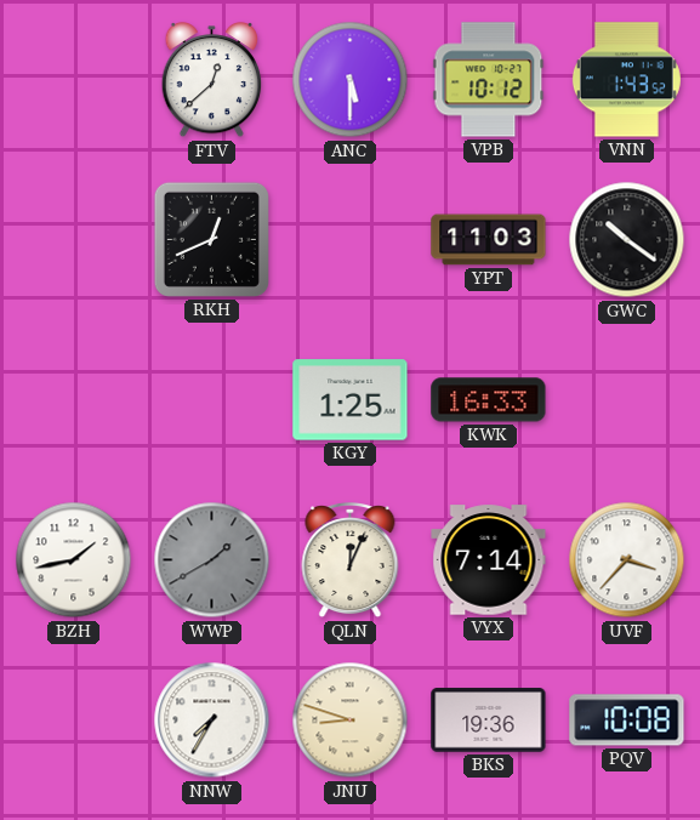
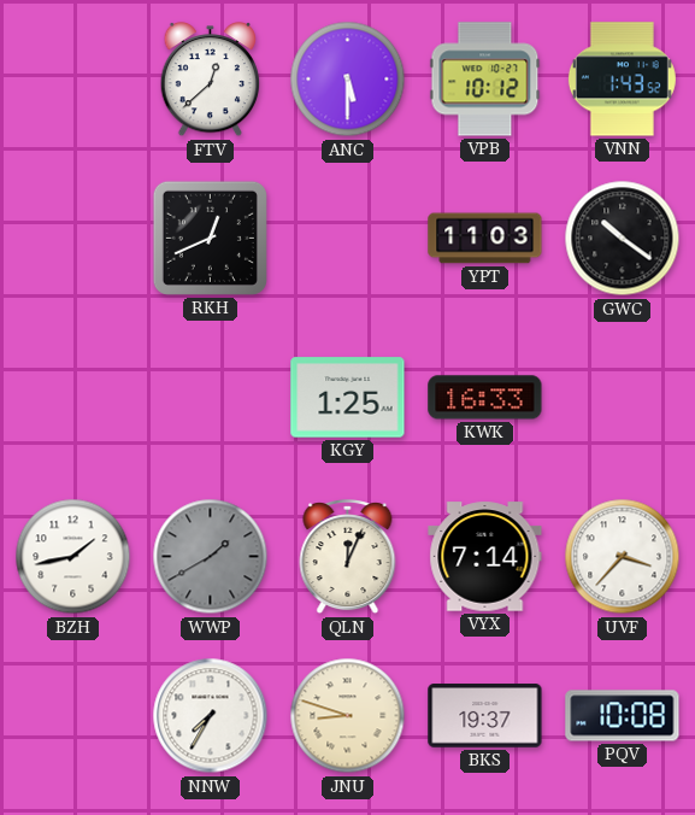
BKS: 19:36 -> 19:37 (485, 716)
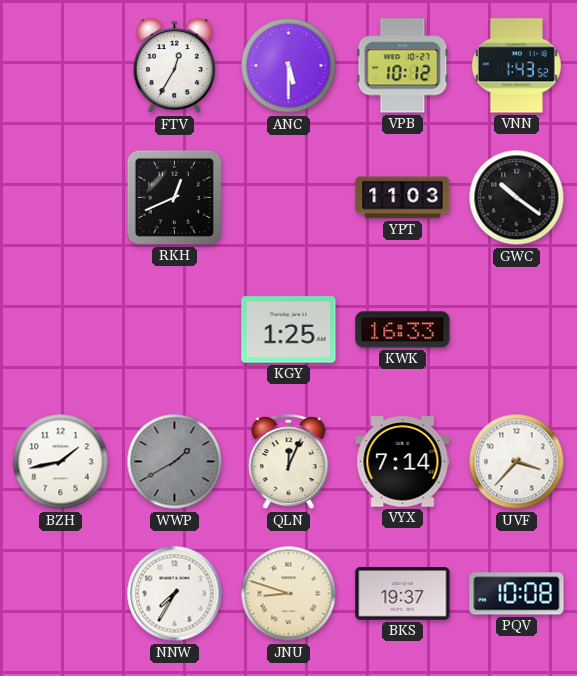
FTV: 12:38 -> 12:35 (175, 66)
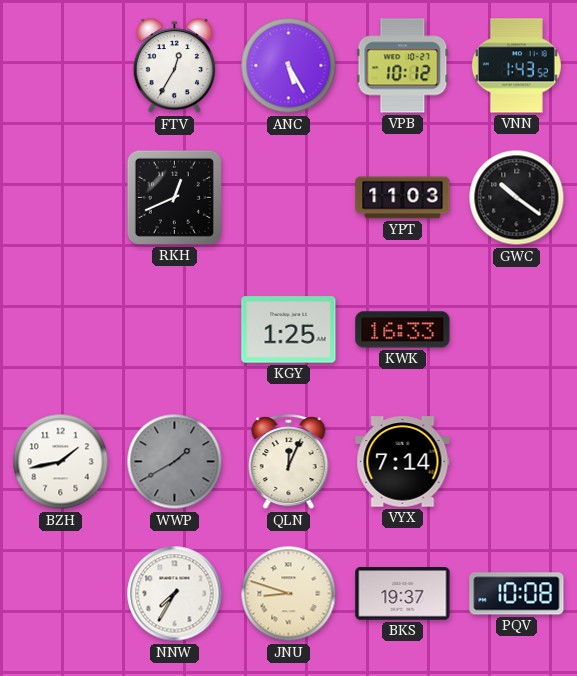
ANC: 5:30 -> 5:25 (289, 66)
UVF: 3:37 -> none (517, 462)
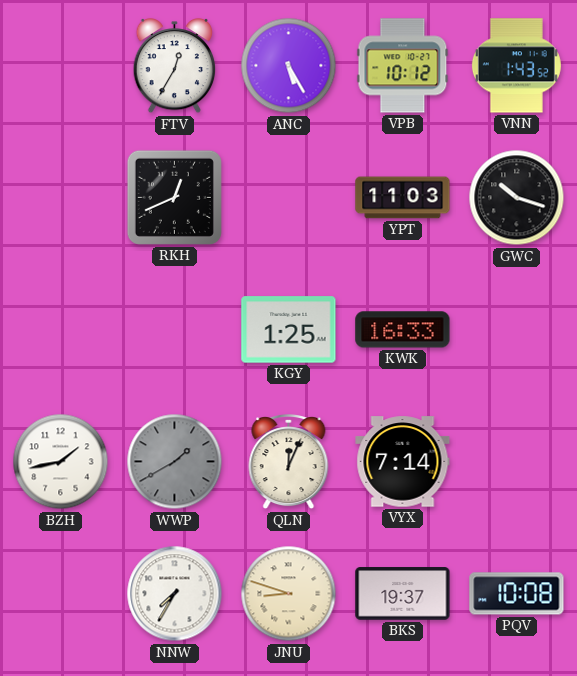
GWC: 10:21 -> 10:18 (517, 198)
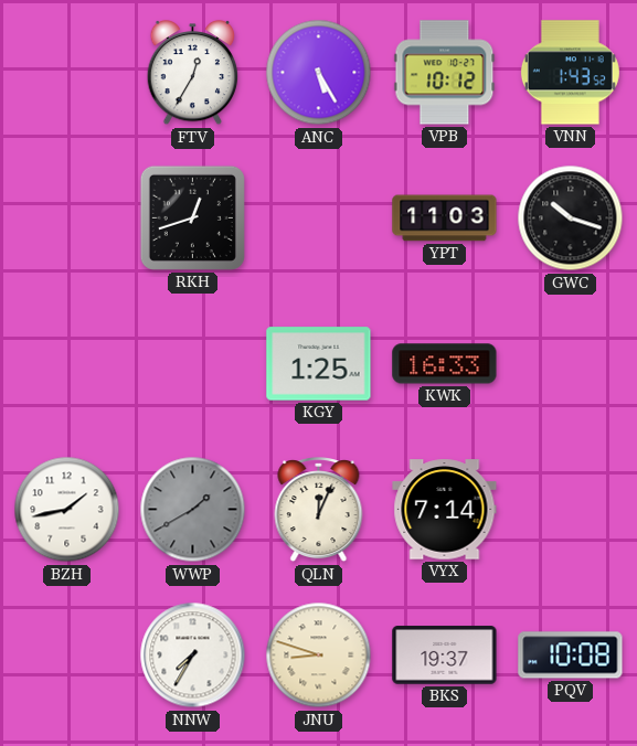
RKH: 12:41 -> 12:42 (192, 217)
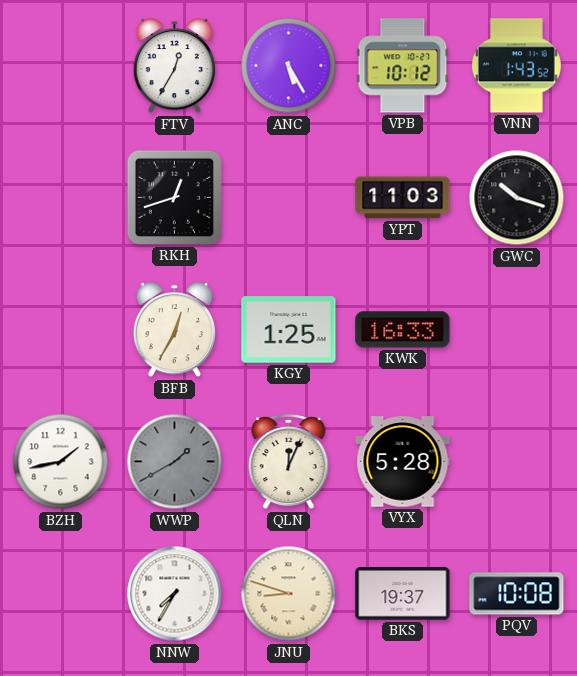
BFB: none -> 12:35 (175, 330)
VYX: 7:14 -> 5:28 (403, 462)
